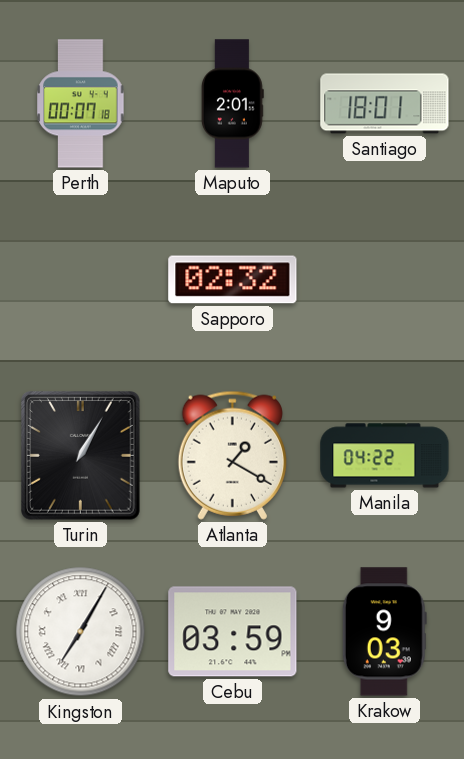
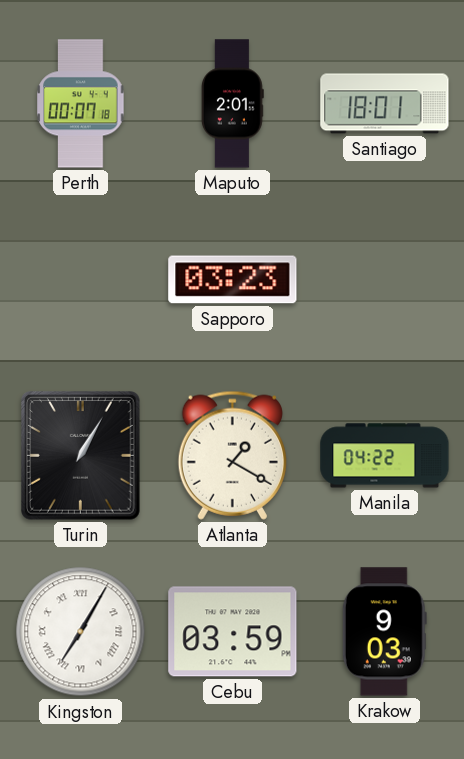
Sapporo: 02:32 -> 03:23 (233, 280)
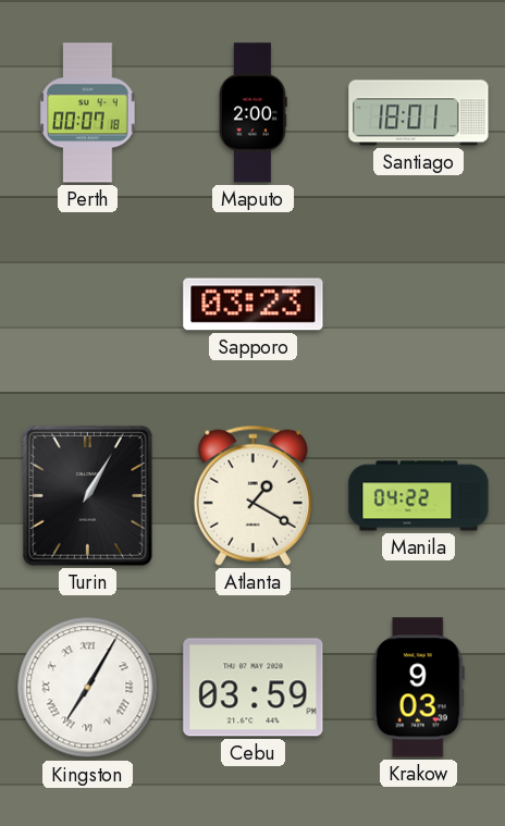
Maputo: 2:01 -> 2:00 (253, 113)
